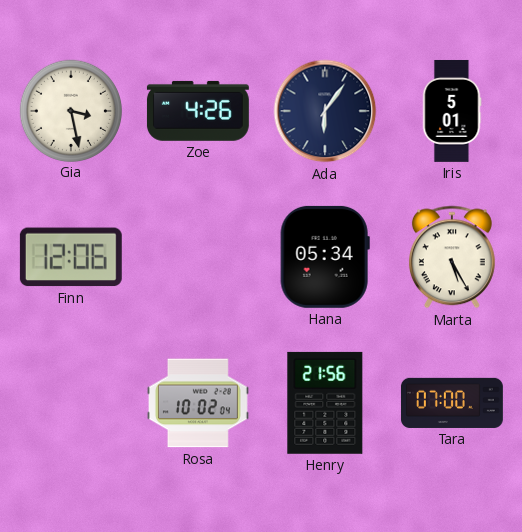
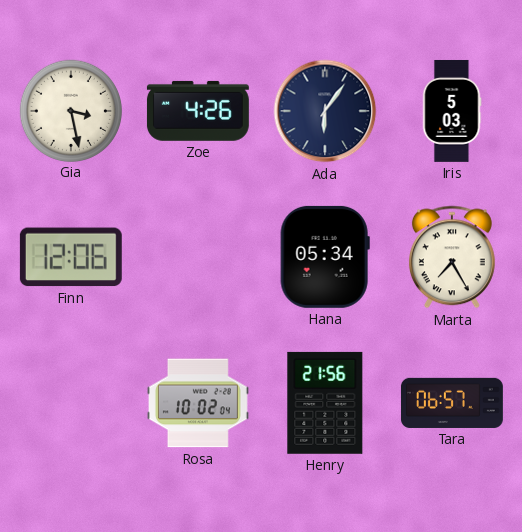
Iris: 5:01 -> 5:03 (452, 111)
Marta: 5:25 -> 7:25 (452, 257)
Tara: 07:00 -> 06:57 (452, 403)
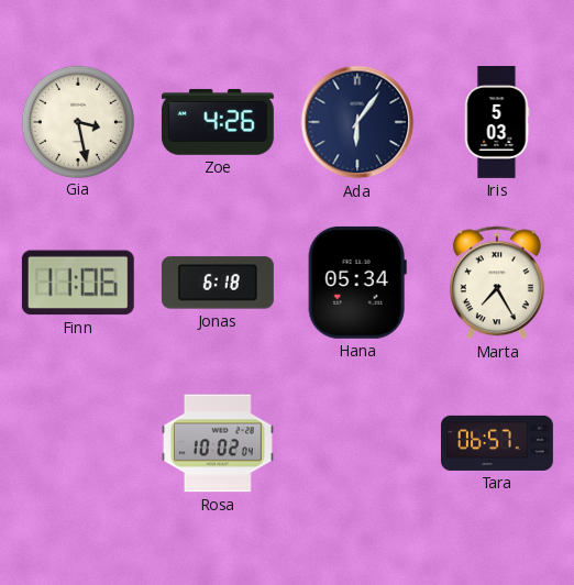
Finn: 12:06 -> 11:06 (78, 283)
Jonas: none -> 6:18 (218, 283)
Henry: 21:56 -> none (325, 403)
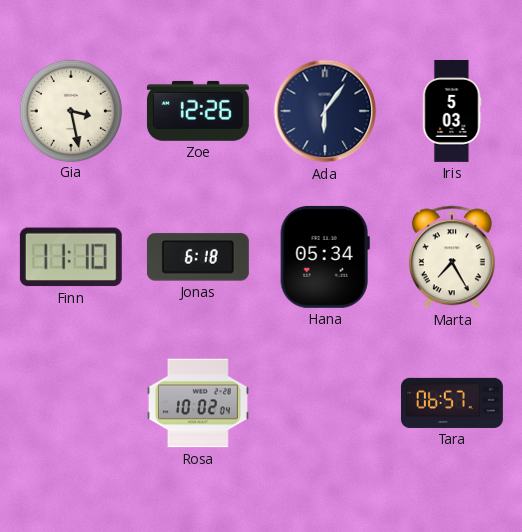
Zoe: 4:26 -> 12:26 (198, 111)
Finn: 11:06 -> 11:10 (71, 257)
